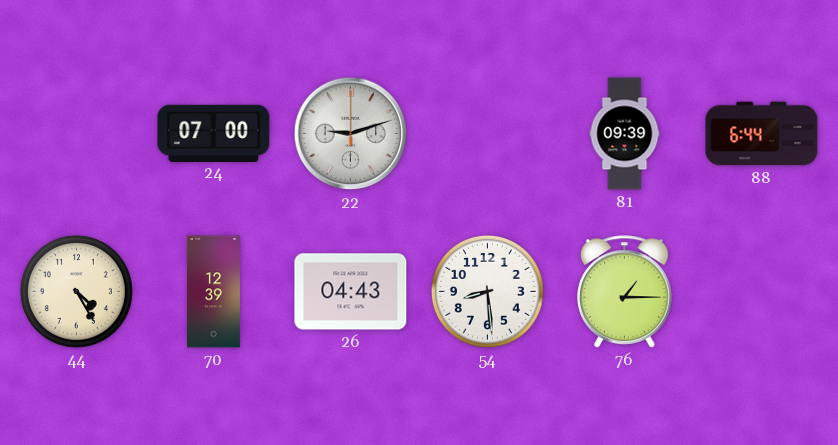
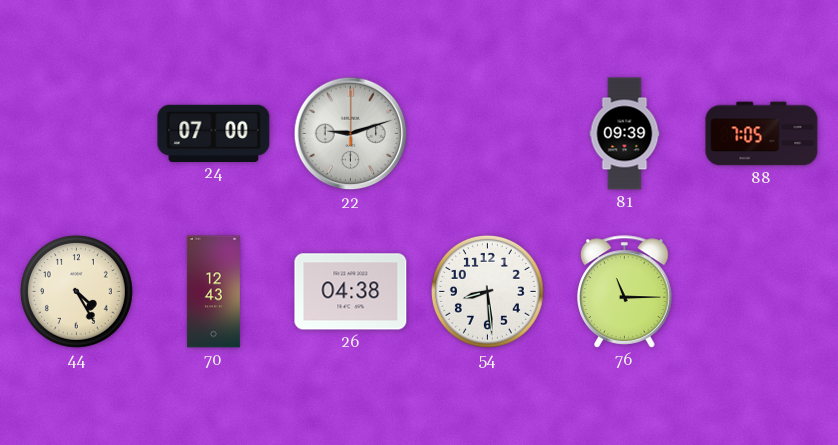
88: 6:44 -> 7:05 (762, 134)
70: 12:39 -> 12:43 (213, 292)
26: 04:43 -> 04:38 (351, 292)
76: 1:15 -> 11:15 (625, 292)
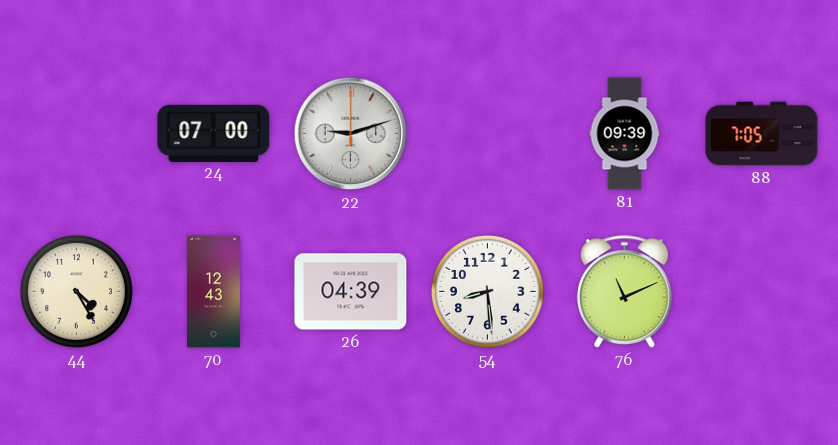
26: 04:38 -> 04:39 (351, 292)
76: 11:15 -> 11:11 (625, 292)
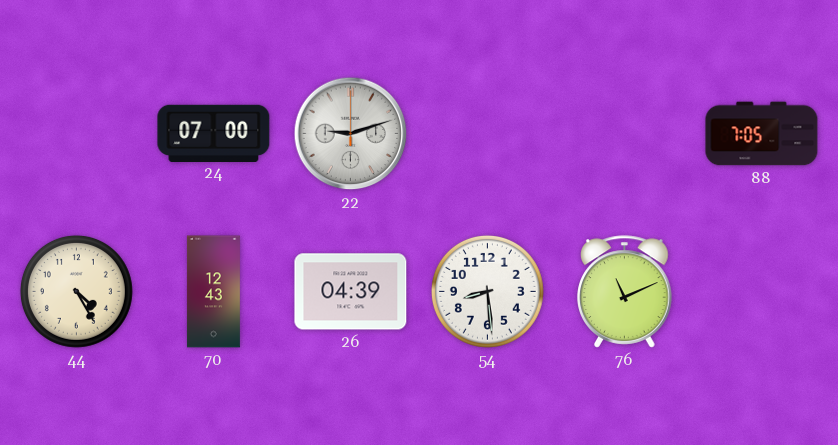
81: 09:39 -> none (625, 134)
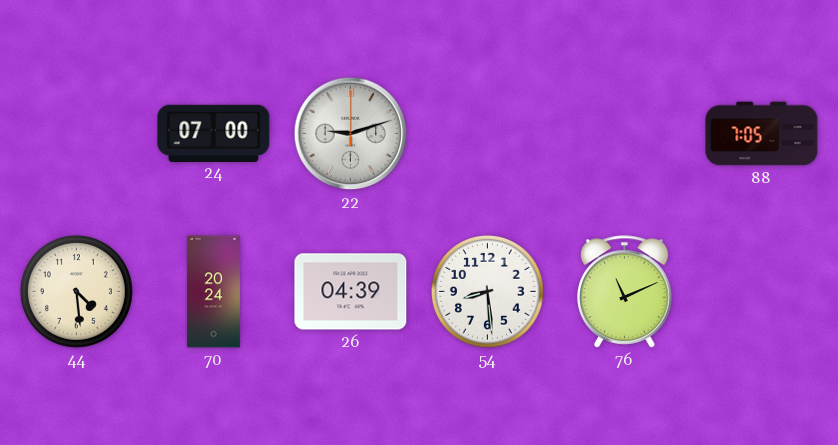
44: 4:25 -> 4:29 (76, 291)
70: 12:43 -> 20:24 (213, 292)
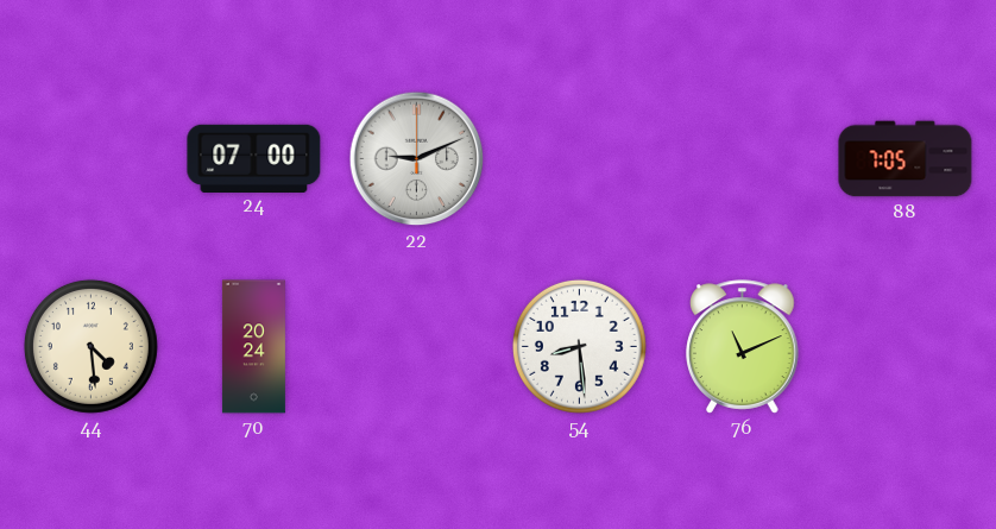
22: 9:12 -> 9:11 (417, 159)
26: 04:39 -> none (351, 292)
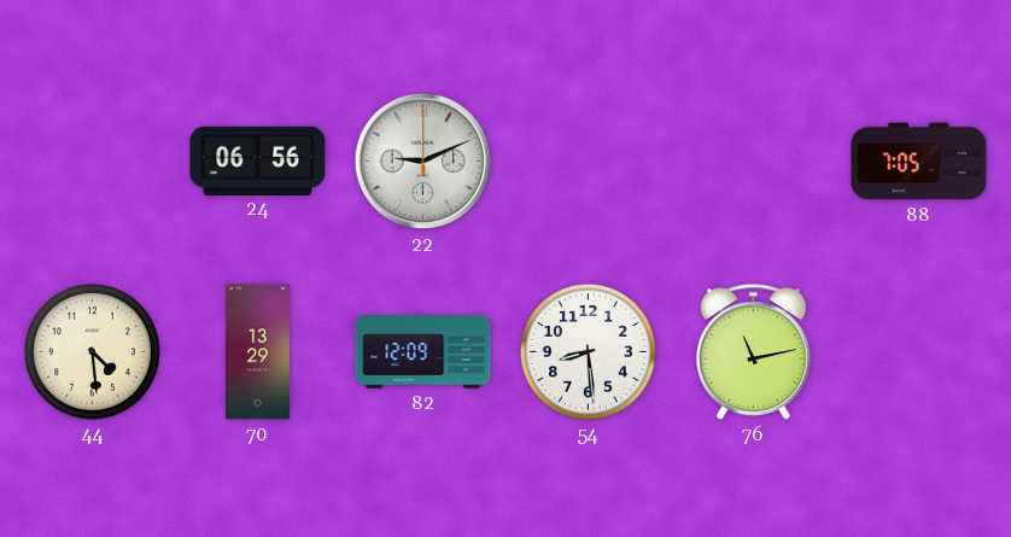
24: 07:00 -> 06:56 (258, 160)
70: 20:24 -> 13:29 (257, 352)
82: none -> 12:09 (423, 352)
76: 11:11 -> 11:13 (754, 352)
